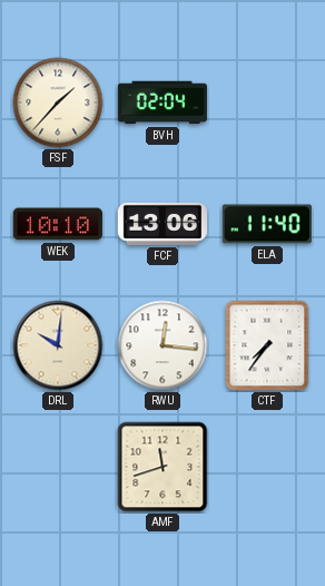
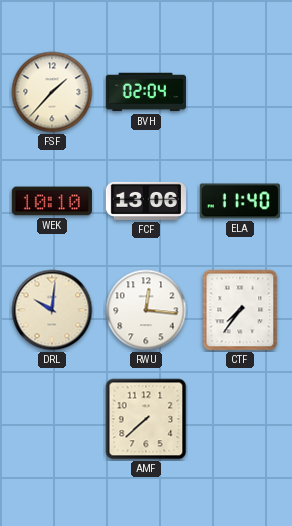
AMF: 11:42 -> 7:38 (146, 419)
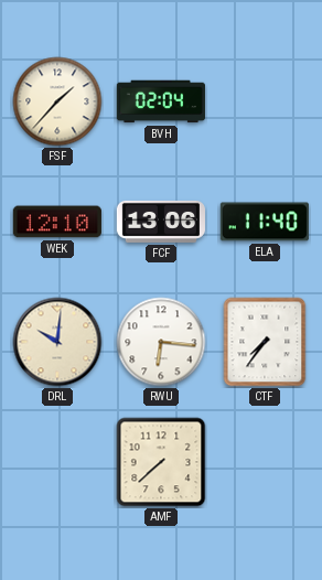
WEK: 10:10 -> 12:10 (57, 222)
RWU: 12:16 -> 6:16 (161, 342)
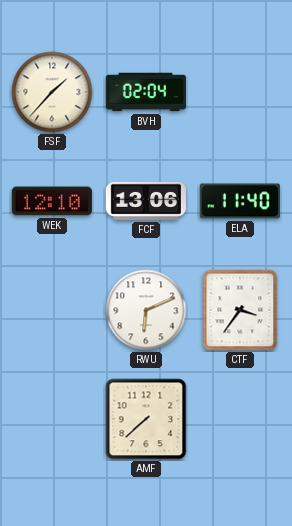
DRL: 10:01 -> none (57, 342)
RWU: 6:16 -> 6:11 (146, 310)
CTF: 7:36 -> 3:36 (240, 310)
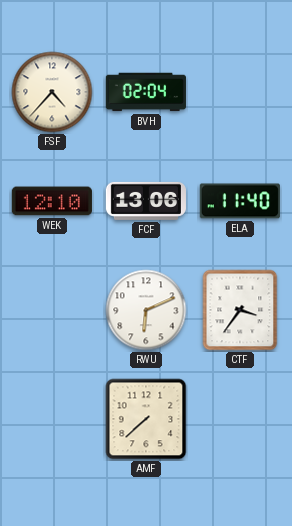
FSF: 1:37 -> 4:37 (52, 92)
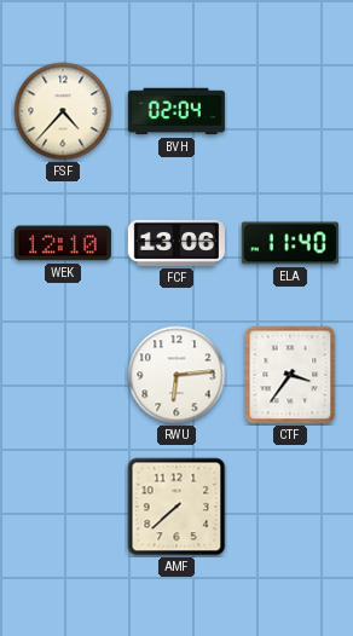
RWU: 6:11 -> 6:14 (176, 375)
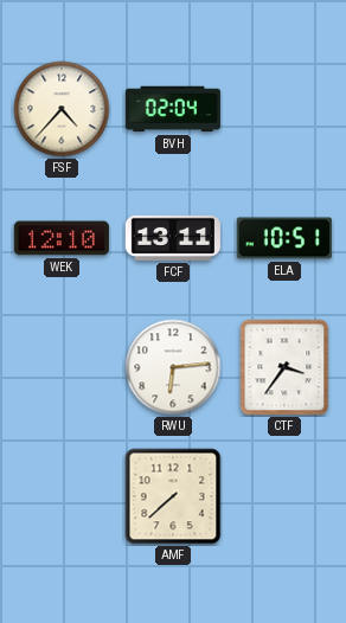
FCF: 13:06 -> 13:11 (173, 238)
ELA: 11:40 -> 10:51 (284, 238)
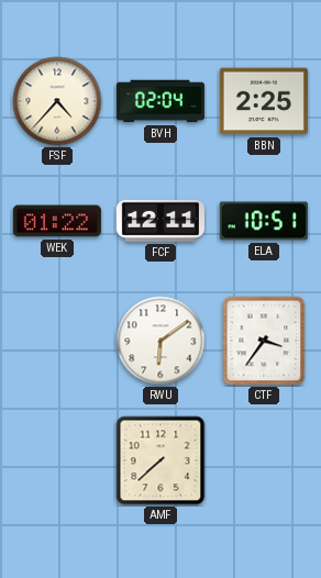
BBN: none -> 2:25 (264, 101)
WEK: 12:10 -> 01:22 (57, 221)
FCF: 13:11 -> 12:11 (160, 221)
RWU: 6:14 -> 6:09 (160, 341)
